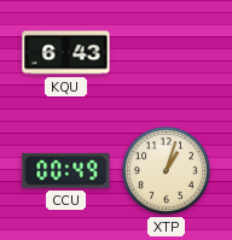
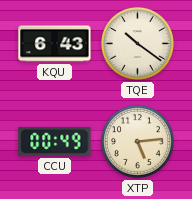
TQE: none -> 10:21 (138, 44)
XTP: 1:03 -> 5:14 (138, 142)
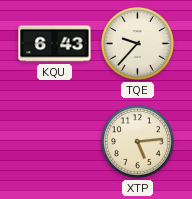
TQE: 10:21 -> 9:37 (138, 44)
CCU: 00:49 -> none (55, 141)
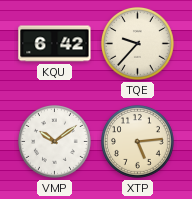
KQU: 6:43 -> 6:42 (55, 44)
VMP: none -> 10:09 (55, 142)
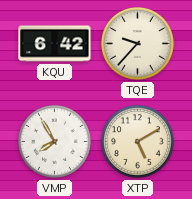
VMP: 10:09 -> 7:55 (55, 142)
XTP: 5:14 -> 5:10 (138, 142)
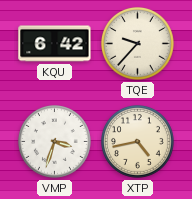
VMP: 7:55 -> 3:33 (55, 142)
XTP: 5:10 -> 4:43 (138, 142)
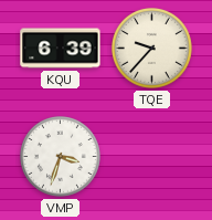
KQU: 6:42 -> 6:39 (61, 49)
XTP: 4:43 -> none (138, 142)
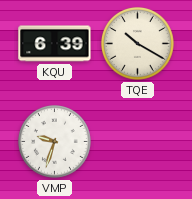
TQE: 9:37 -> 10:20 (138, 44)
VMP: 3:33 -> 9:33 (55, 142)
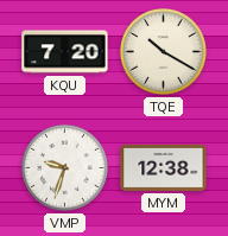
KQU: 6:39 -> 7:20 (65, 52)
MYM: none -> 12:38 (164, 167)
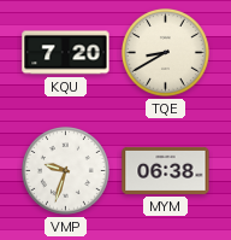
TQE: 10:20 -> 8:40 (166, 53)
MYM: 12:38 -> 06:38 (166, 170)
